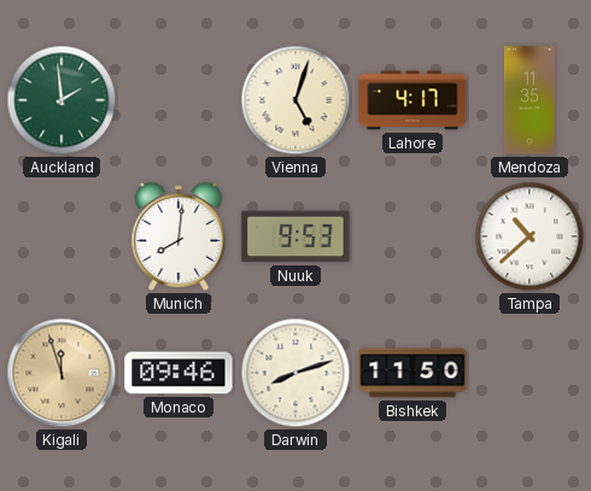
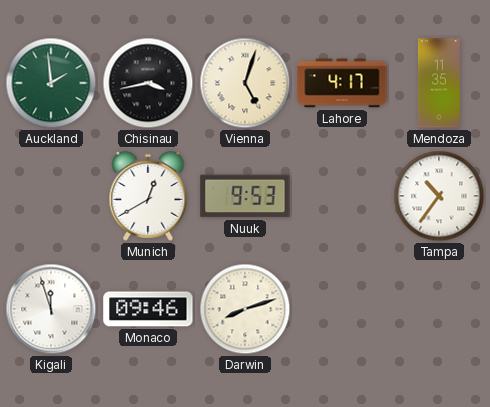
Chisinau: none -> 3:43 (148, 83)
Munich: 8:01 -> 12:40 (148, 196)
Tampa: 10:38 -> 10:36 (439, 196)
Kigali dial: champagne -> white (51, 309)
Bishkek: 11:50 -> none (412, 373)
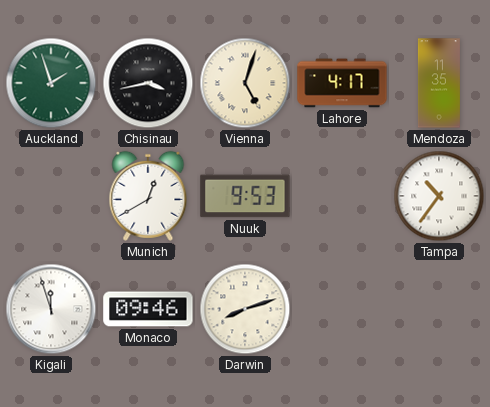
Auckland: 1:59 -> 1:57 (51, 83)
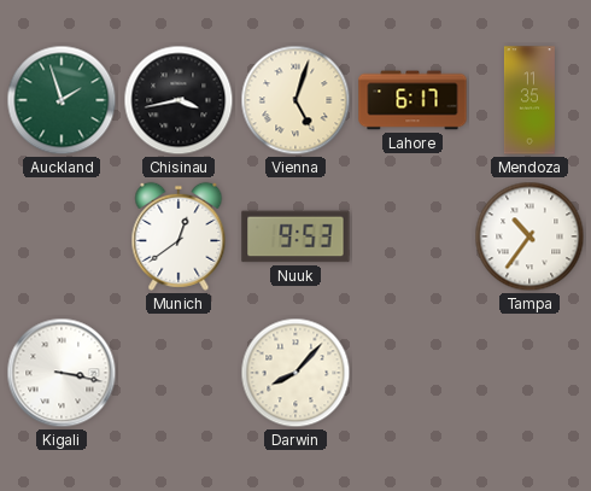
Lahore: 4:17 -> 6:17 (412, 100)
Munich: 12:40 -> 12:39 (179, 236)
Kigali: 11:57 -> 3:17 (62, 373)
Monaco: 09:46 -> none (148, 309)
Darwin: 8:12 -> 8:07 (295, 373)
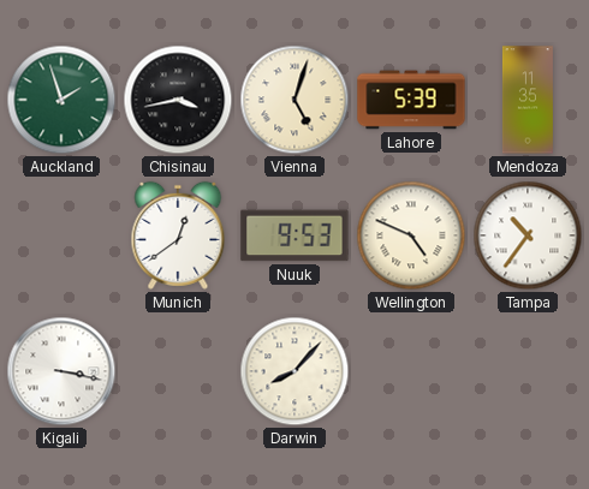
Lahore: 6:17 -> 5:39 (411, 100)
Wellington: none -> 4:49 (411, 235)
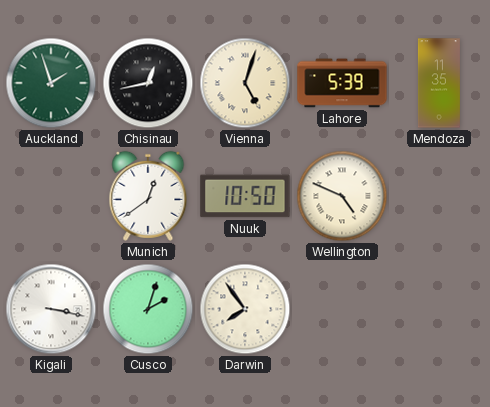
Chisinau: 3:43 -> 12:43 (148, 83)
Nuuk: 9:53 -> 10:50 (245, 196)
Tampa: 10:36 -> none (528, 235)
Cusco: none -> 2:03 (148, 309)
Darwin: 8:07 -> 7:54 (245, 309)
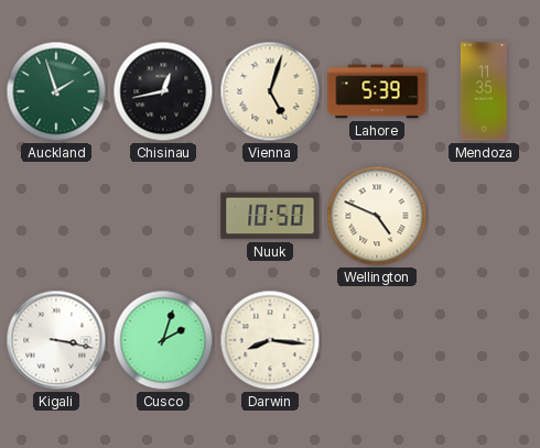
Munich: 12:39 -> none (148, 196)
Darwin: 7:54 -> 8:16 (270, 340)
